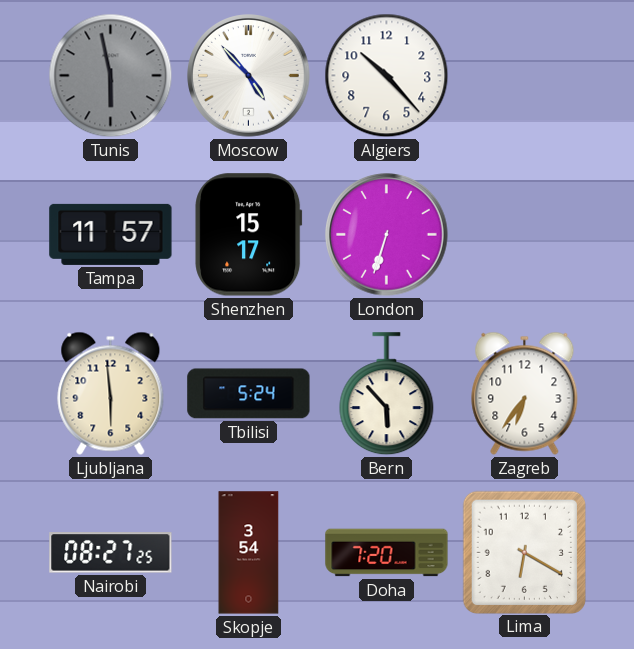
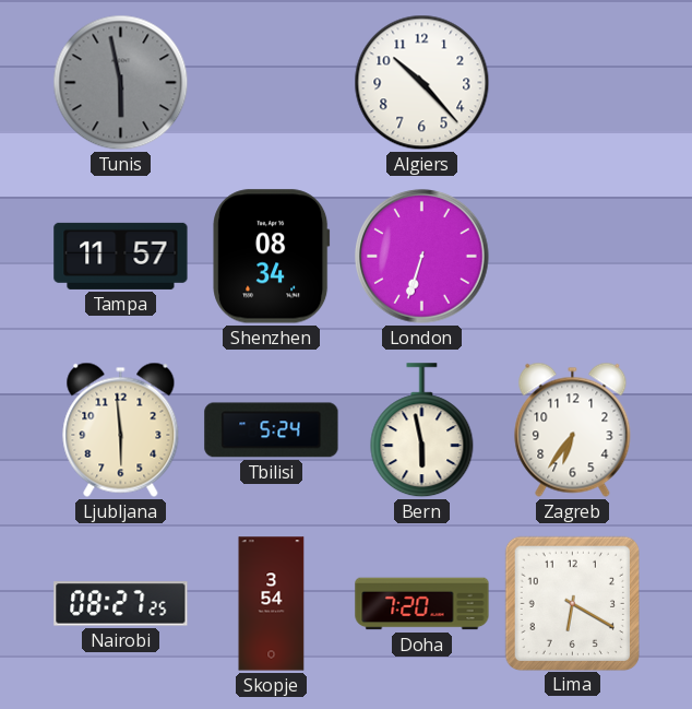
Moscow: 4:53 -> none (249, 76)
Shenzhen: 15:17 -> 08:34 (272, 257)
Bern: 5:53 -> 5:58 (422, 430)
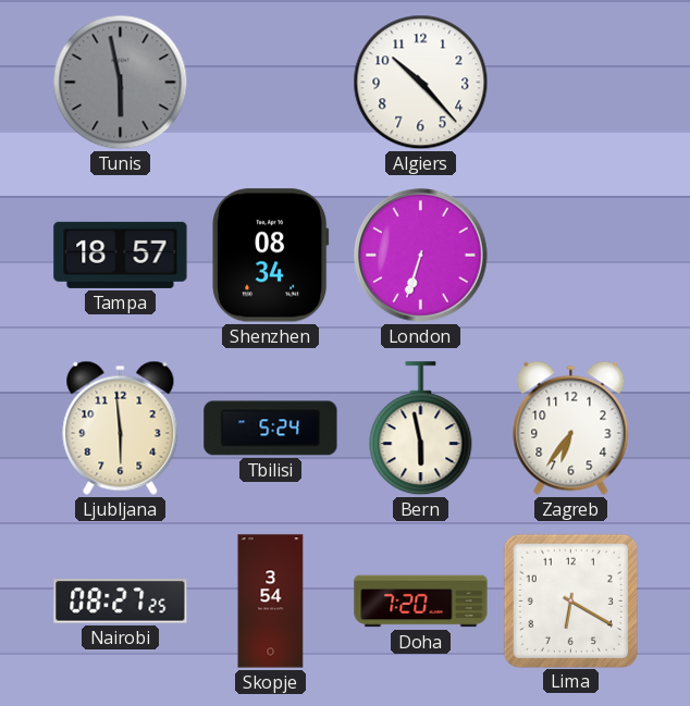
Tampa: 11:57 -> 18:57 (121, 255)
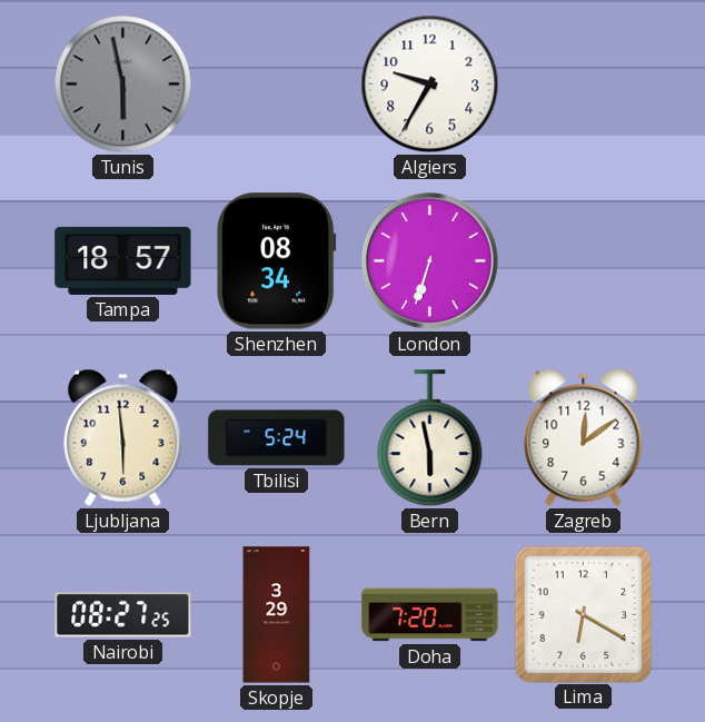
Algiers: 10:23 -> 9:35 (430, 85)
Zagreb: 6:36 -> 12:09 (584, 437)
Skopje: 3:54 -> 3:29 (277, 615)
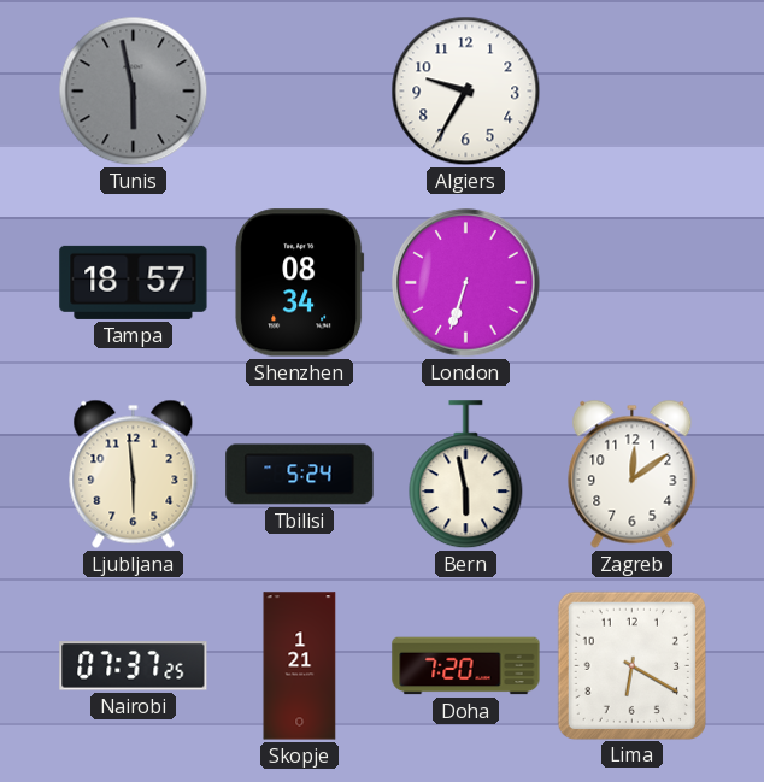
Nairobi: 08:27 -> 07:37 (134, 666)
Skopje: 3:29 -> 1:21 (300, 666)
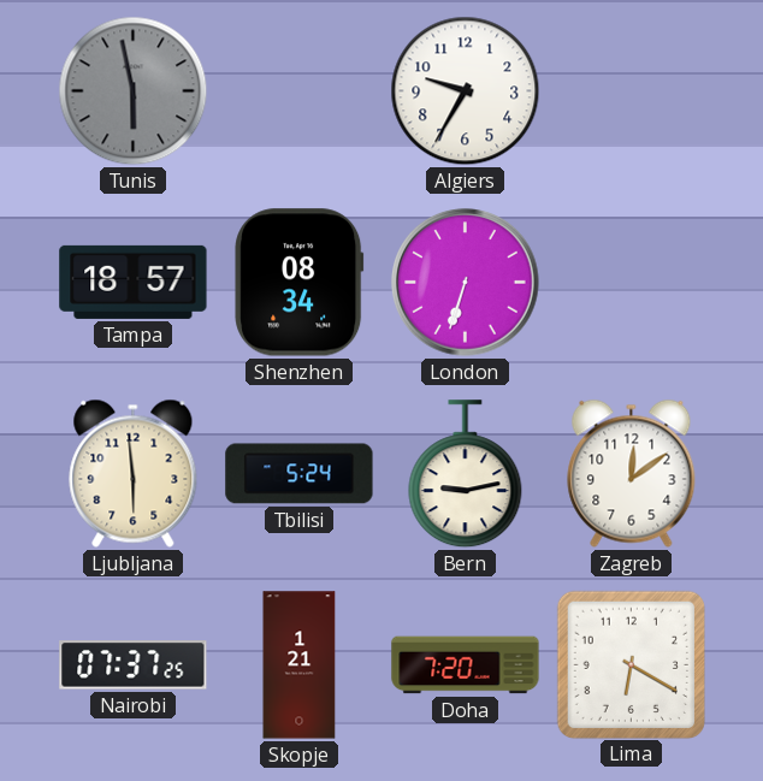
Bern: 5:58 -> 9:13 (466, 474)
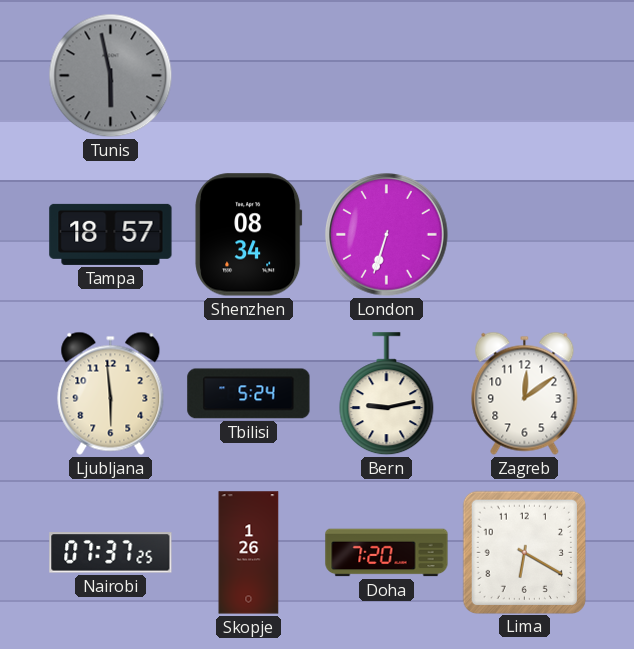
Algiers: 9:35 -> none (466, 91)
Skopje: 1:21 -> 1:26 (249, 553)
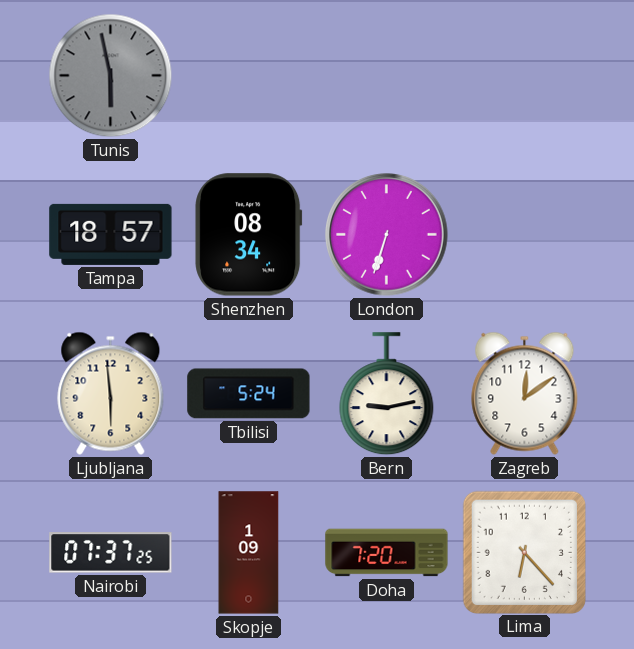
Skopje: 1:26 -> 1:09 (249, 553)
Lima: 6:20 -> 6:23 (524, 552)
